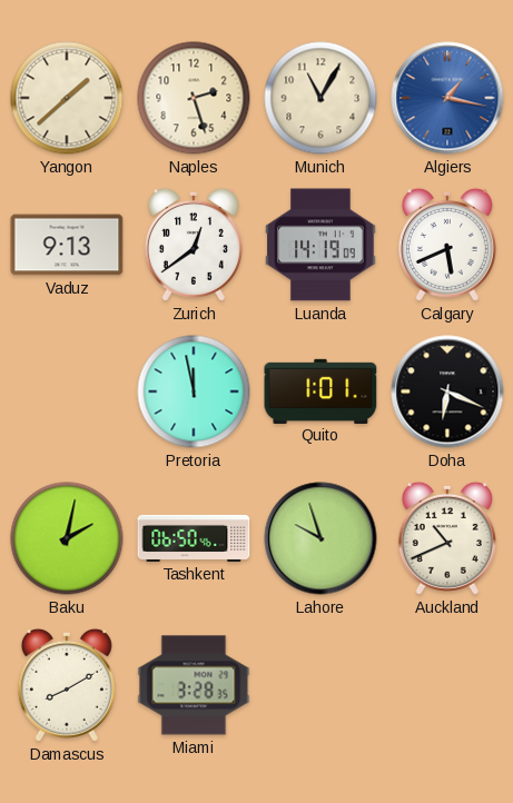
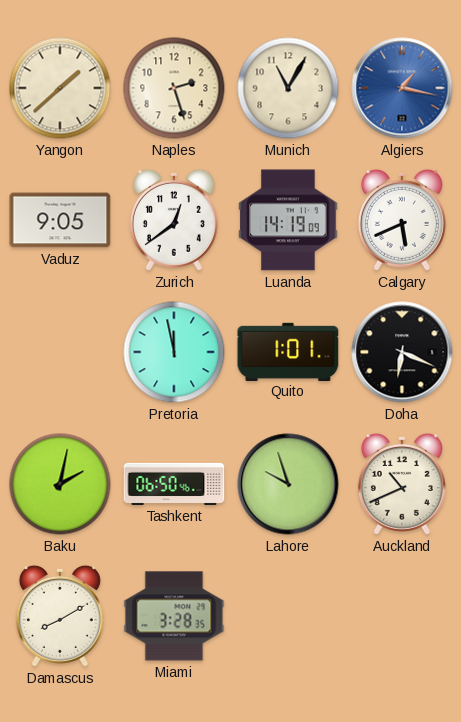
Vaduz: 9:13 -> 9:05 (60, 220)
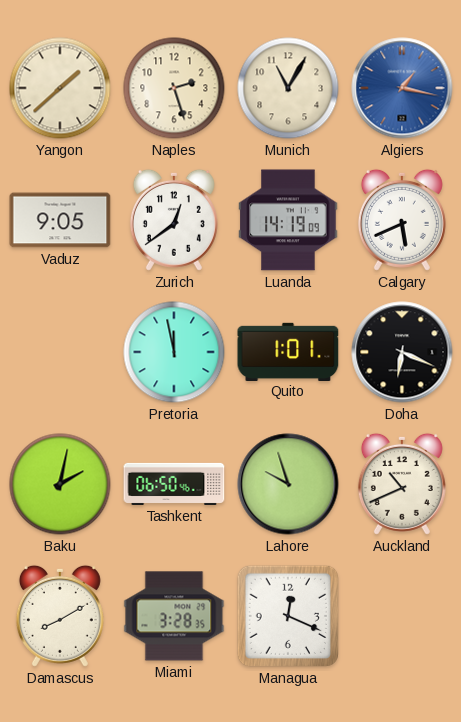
Managua: none -> 12:19 (288, 616)
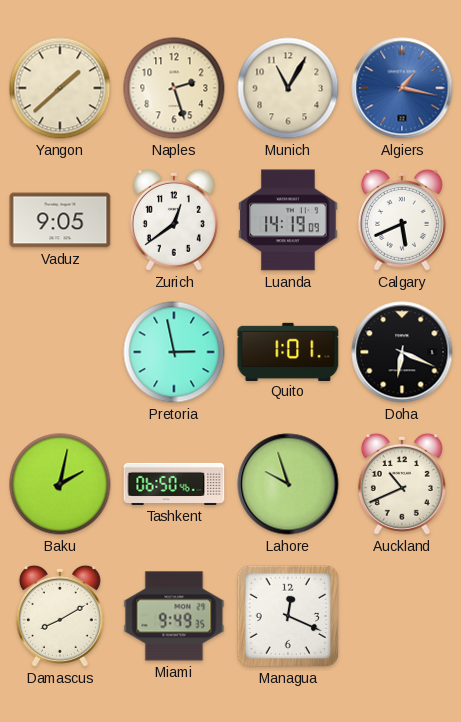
Pretoria: 11:58 -> 2:58 (174, 352)
Miami: 3:28 -> 9:49 (174, 616)
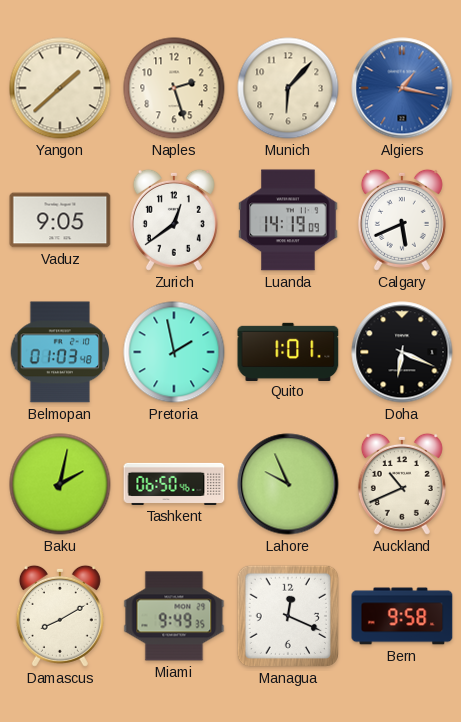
Munich: 11:05 -> 6:07 (288, 88)
Belmopan: none -> 01:03 (60, 352)
Pretoria: 2:58 -> 1:58 (174, 352)
Lahore: 9:57 -> 9:56 (288, 484)
Bern: none -> 9:58 (402, 616)
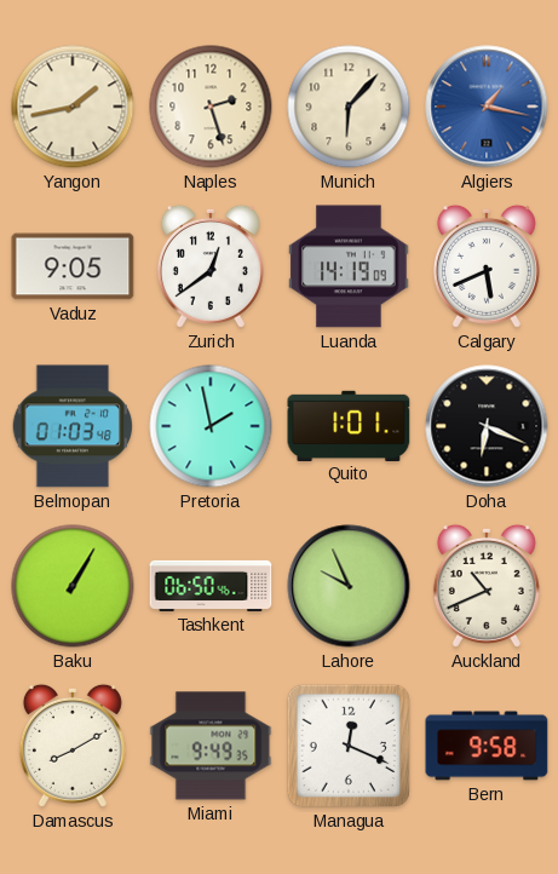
Yangon: 1:38 -> 1:43 (73, 107)
Baku: 2:02 -> 1:05 (73, 586)
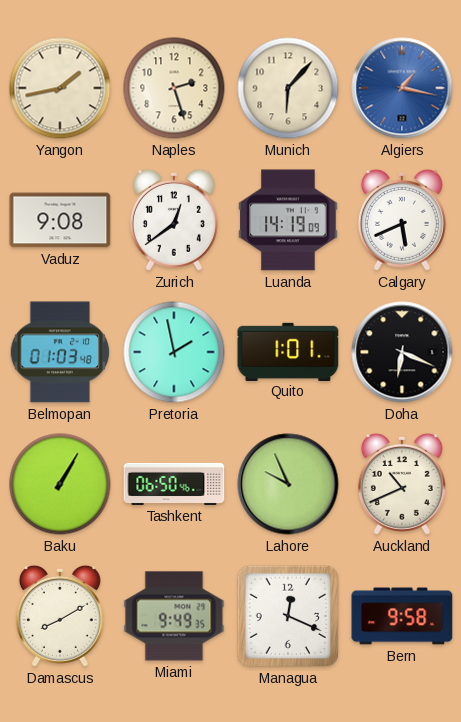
Vaduz: 9:05 -> 9:08 (60, 220)
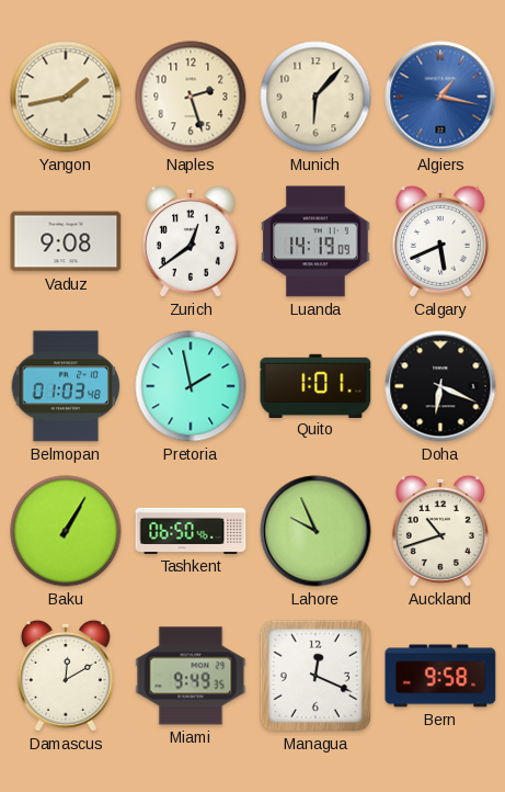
Auckland: 10:41 -> 10:42 (440, 531)
Damascus: 8:10 -> 12:10 (66, 676)
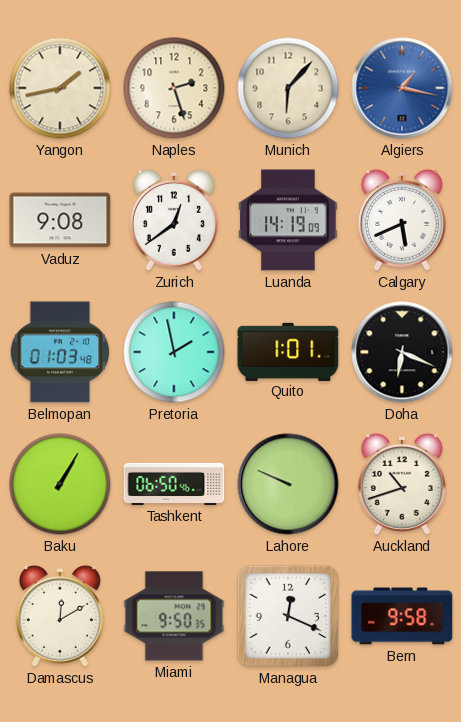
Lahore: 9:56 -> 9:49 (288, 484)
Miami: 9:49 -> 9:50 (174, 616)
